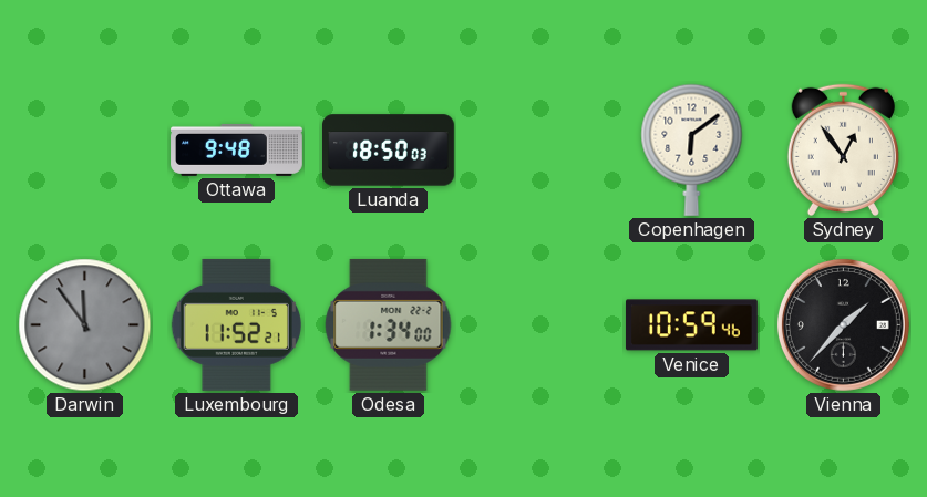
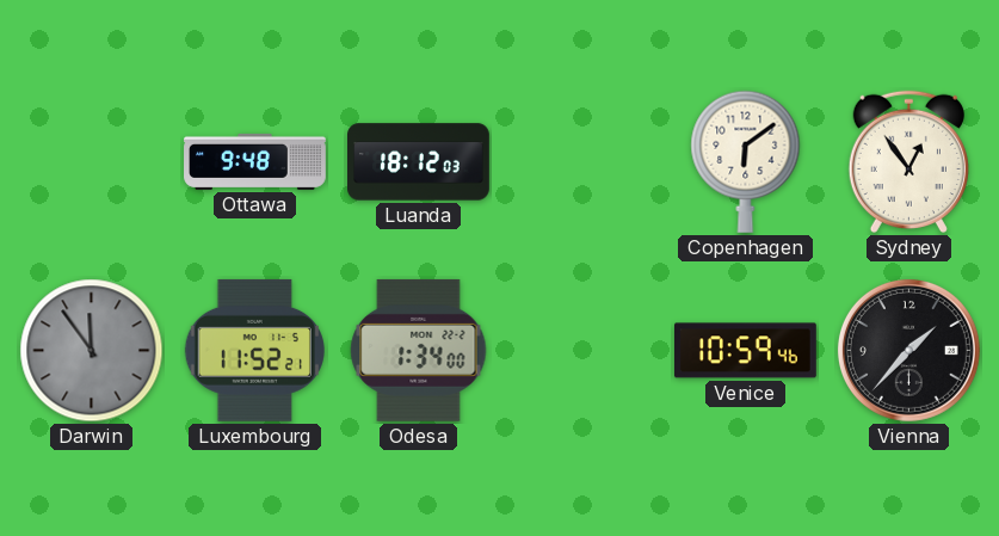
Luanda: 18:50 -> 18:12 (419, 162)
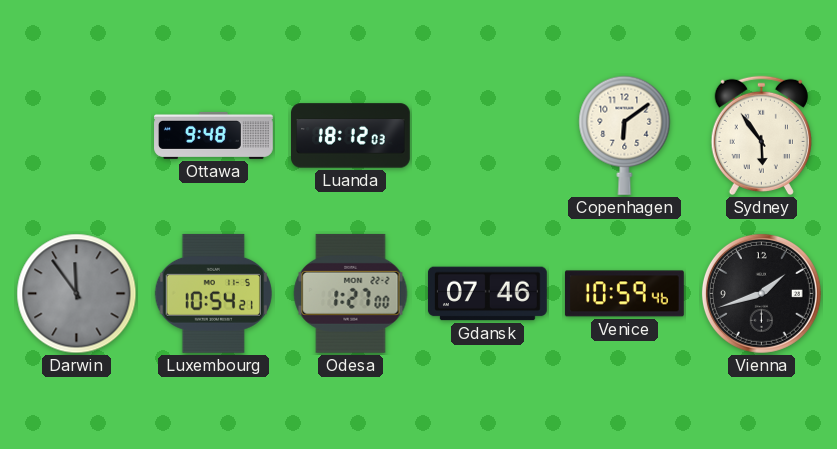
Sydney: 12:54 -> 5:54 (761, 136)
Luxembourg: 11:52 -> 10:54 (213, 293)
Odesa: 1:34 -> 1:27 (351, 293)
Gdansk: none -> 07:46 (487, 294)
Vienna: 1:37 -> 1:42 (761, 293)
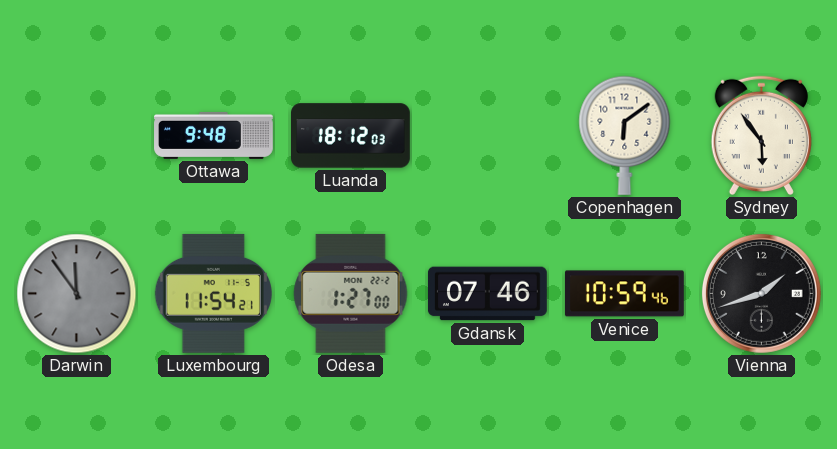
Luxembourg: 10:54 -> 11:54 (213, 293)
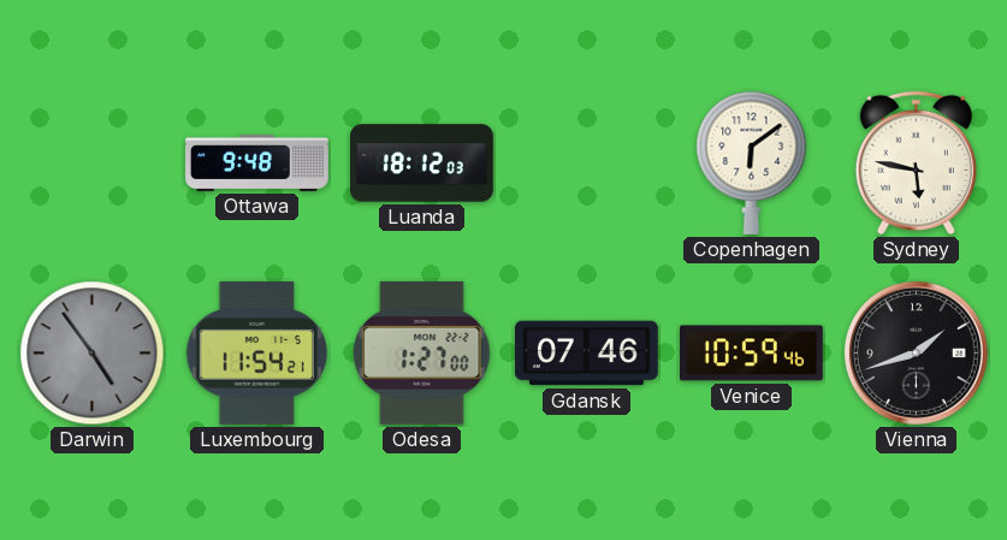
Sydney: 5:54 -> 5:47 (916, 164)
Darwin: 11:54 -> 4:54 (93, 354)
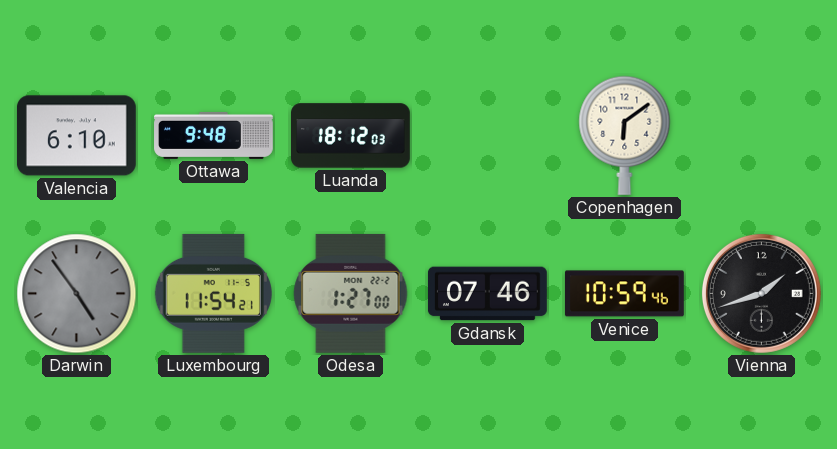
Valencia: none -> 6:10 (76, 136)
Sydney: 5:47 -> none (916, 164)
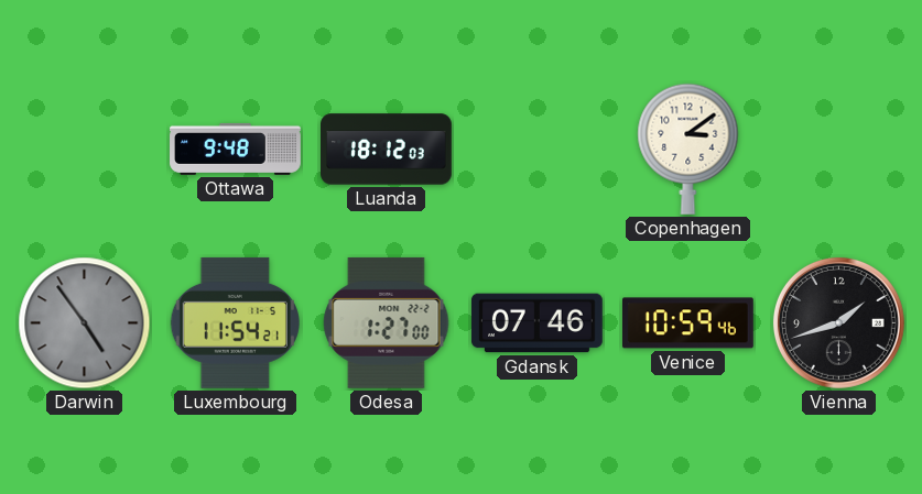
Valencia: 6:10 -> none (76, 136)
Copenhagen: 6:09 -> 3:09 (688, 149)
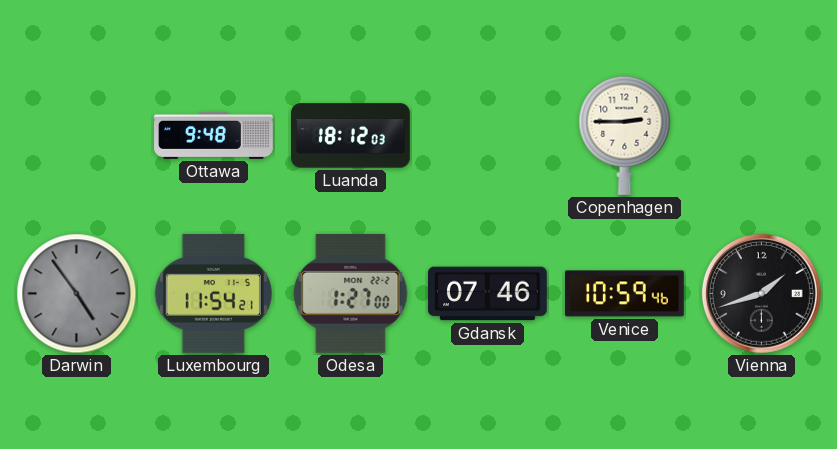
Copenhagen: 3:09 -> 2:45 (625, 135)
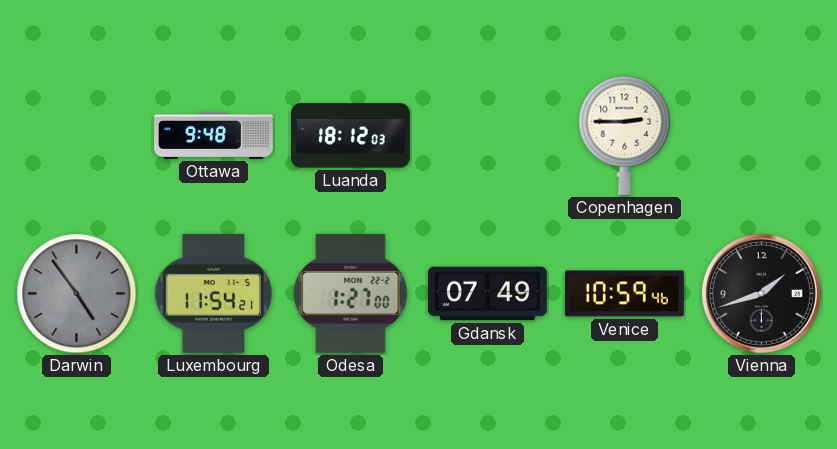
Gdansk: 07:46 -> 07:49 (487, 294)
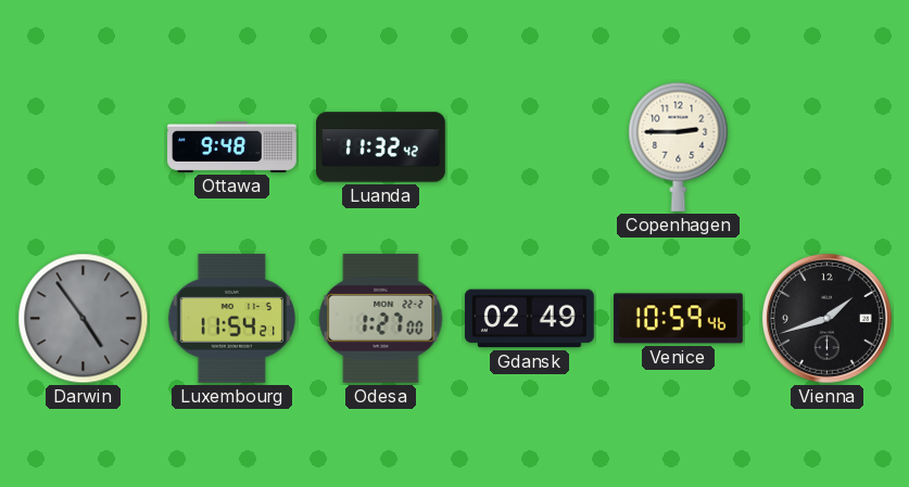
Luanda: 18:12 -> 11:32 (381, 148)
Gdansk: 07:49 -> 02:49 (529, 319)
